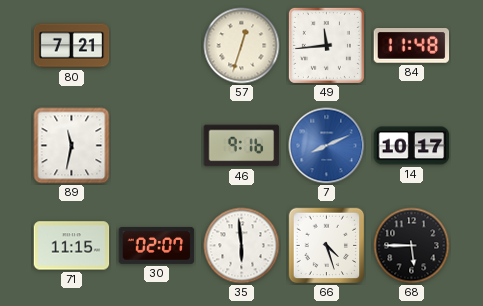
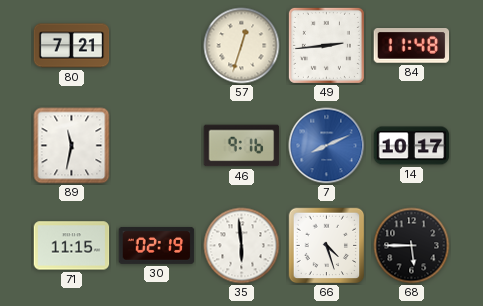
49: 11:44 -> 2:44 (326, 45)
30: 02:07 -> 02:19 (157, 245)
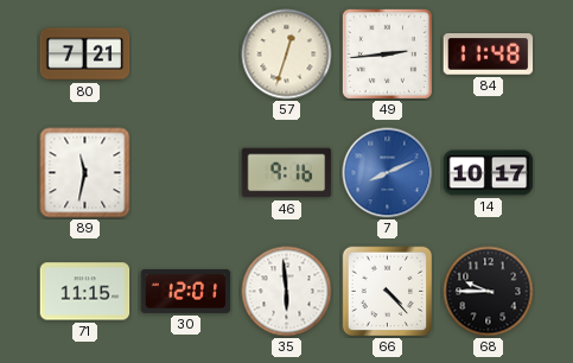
30: 02:19 -> 12:01 (186, 291)
66: 4:27 -> 4:23 (387, 292)
68: 5:45 -> 9:45 (489, 292)
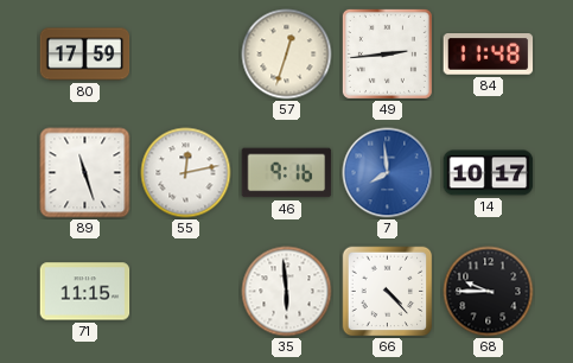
80: 7:21 -> 17:59 (85, 55)
89: 11:32 -> 11:27 (85, 173)
55: none -> 12:13 (186, 173)
7: 8:11 -> 7:59 (388, 173)
30: 12:01 -> none (186, 291)
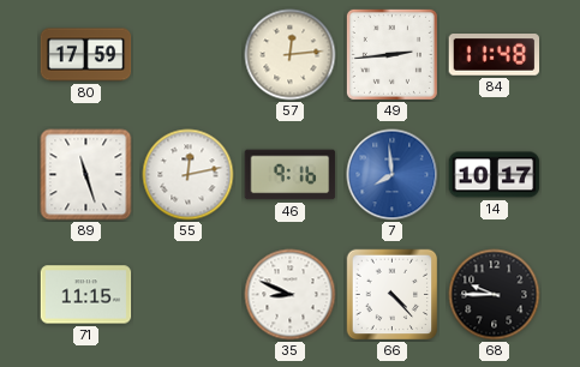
57: 12:33 -> 12:14 (291, 55)
35: 5:59 -> 8:49 (291, 295)
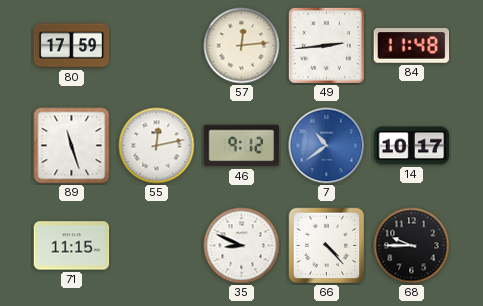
46: 9:16 -> 9:12 (242, 146)
7: 7:59 -> 10:39 (327, 146)
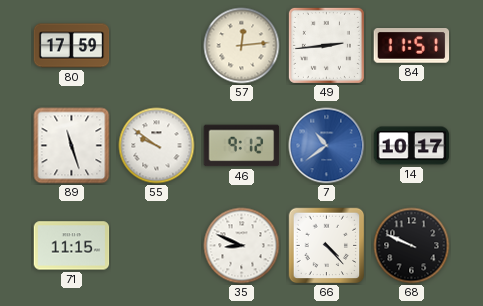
84: 11:48 -> 11:51 (412, 46)
55: 12:13 -> 9:51 (157, 146)
68: 9:45 -> 9:49 (412, 246)
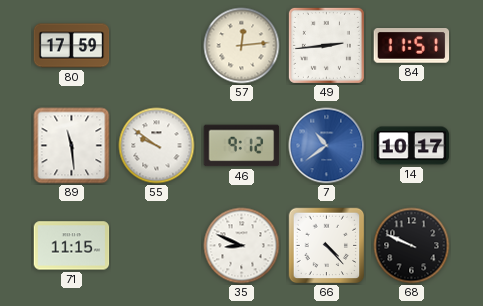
89: 11:27 -> 11:29 (72, 146)
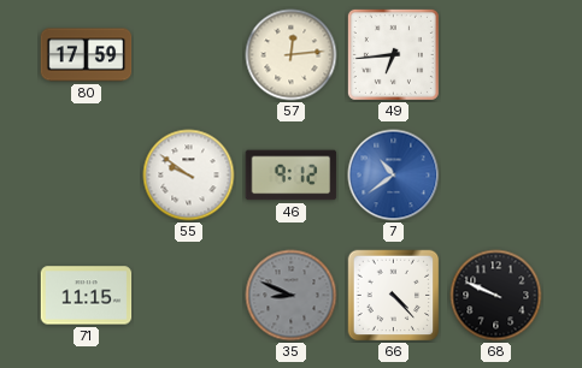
49: 2:44 -> 6:44 (393, 54)
84: 11:51 -> none (412, 46)
89: 11:29 -> none (72, 146)
14: 10:17 -> none (412, 146)
35 dial: white -> grey (292, 296)
